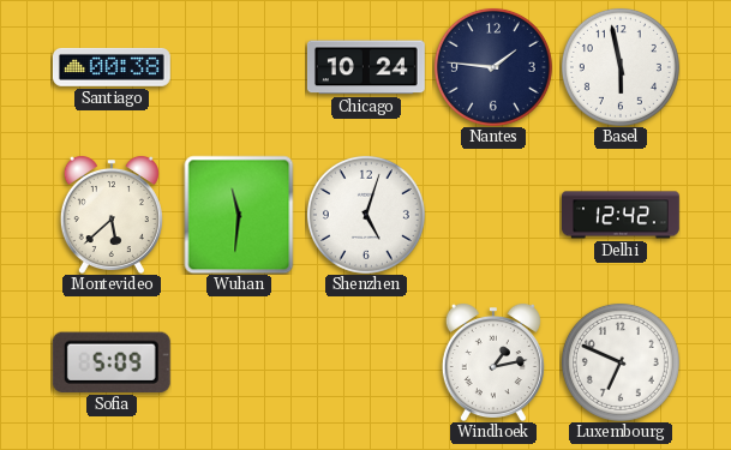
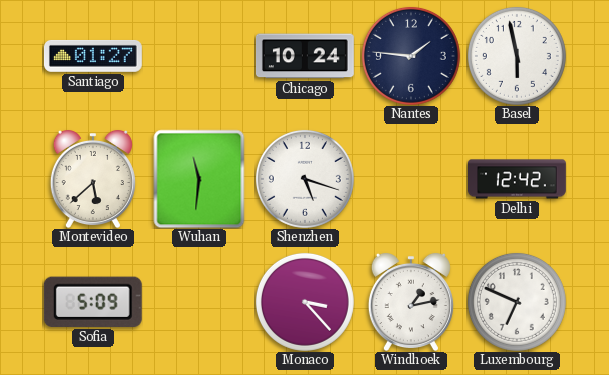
Santiago: 00:38 -> 01:27 (93, 56)
Shenzhen: 5:03 -> 5:18 (305, 179)
Monaco: none -> 3:23 (305, 302)
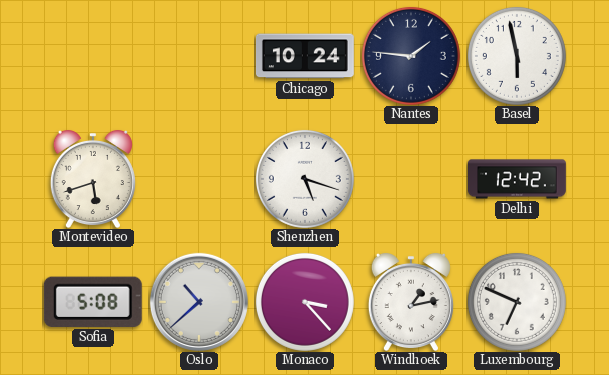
Santiago: 01:27 -> none (93, 56)
Montevideo: 5:38 -> 5:42 (93, 179)
Wuhan: 11:31 -> none (199, 179)
Sofia: 5:09 -> 5:08 (93, 302)
Oslo: none -> 10:38 (199, 302)
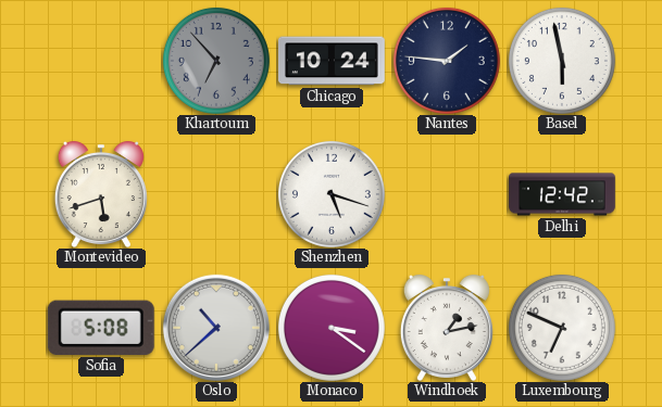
Khartoum: none -> 6:53 (216, 61)
Monaco: 3:23 -> 3:21 (332, 328)
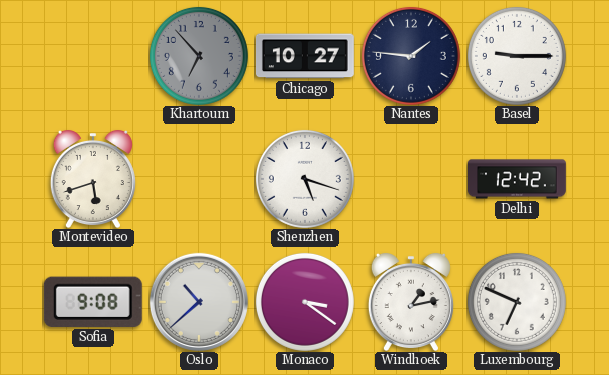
Chicago: 10:24 -> 10:27 (305, 56)
Basel: 5:58 -> 9:15 (517, 56)
Sofia: 5:08 -> 9:08 (93, 302)
